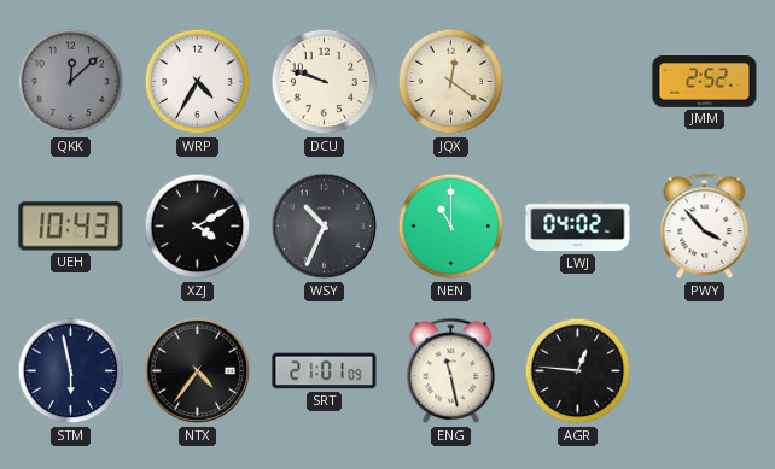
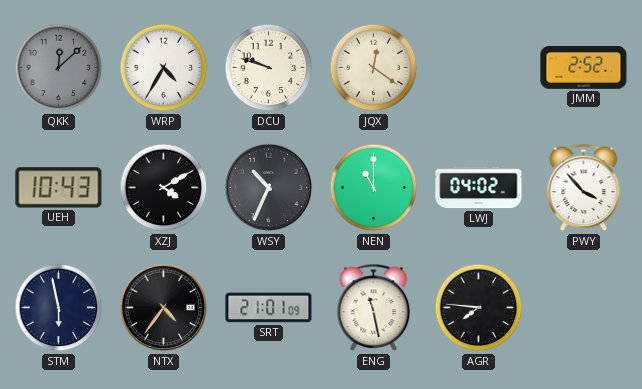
AGR: 12:46 -> 7:46 (479, 308)
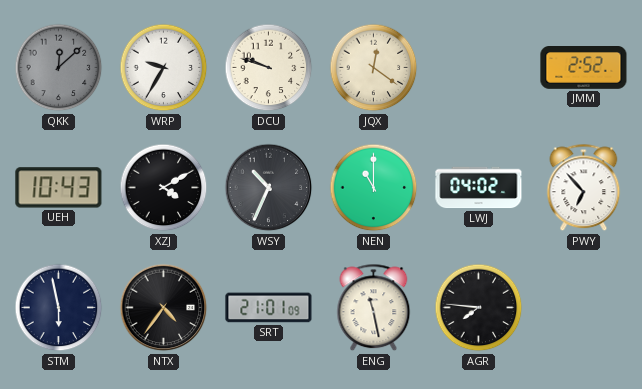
WRP: 4:35 -> 9:35 (164, 68)
PWY: 3:53 -> 6:53 (584, 188)
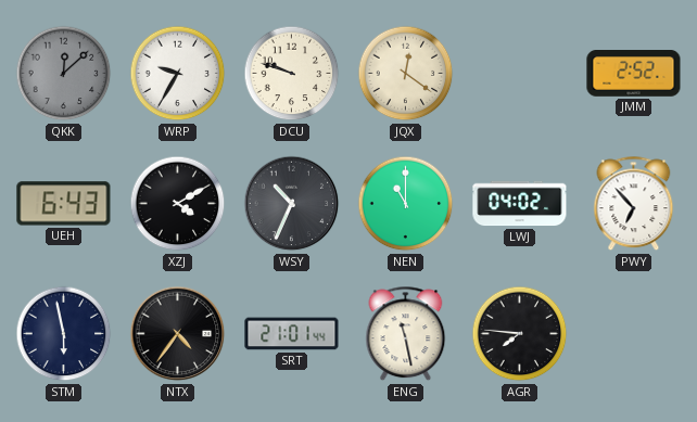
UEH: 10:43 -> 6:43 (64, 204)
SRT: 21:01:09 -> 21:01:44 (292, 334)
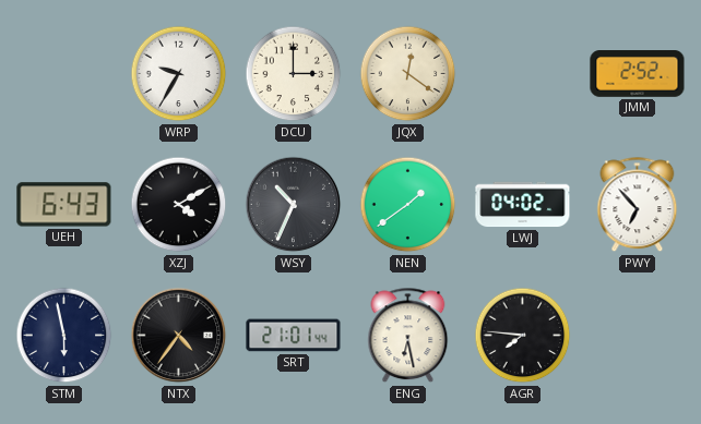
QKK: 12:08 -> none (64, 74)
DCU: 9:48 -> 3:00 (294, 74)
NEN: 11:00 -> 1:39 (408, 205)
ENG: 11:28 -> 6:28 (408, 336)
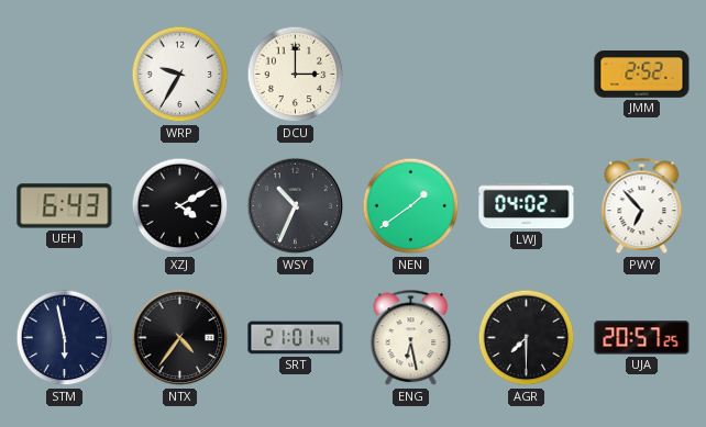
JQX: 12:21 -> none (408, 74)
AGR: 7:46 -> 7:30 (527, 338)
UJA: none -> 20:57 (642, 338)
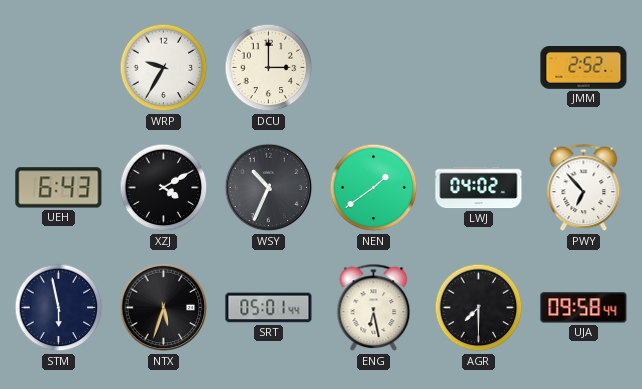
NTX: 4:36 -> 5:33 (164, 308)
SRT: 21:01 -> 05:01 (269, 308)
UJA: 20:57 -> 09:58 (584, 308)
